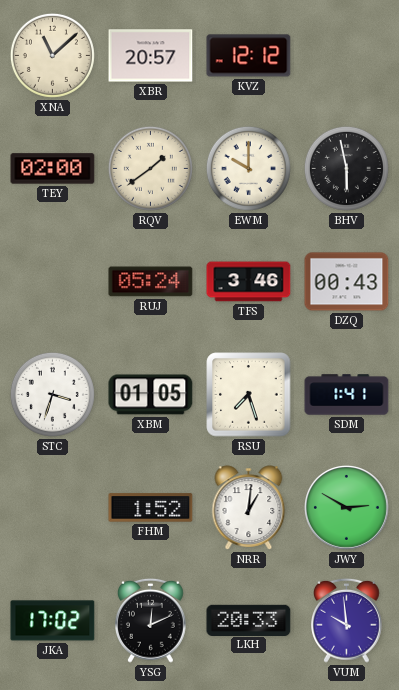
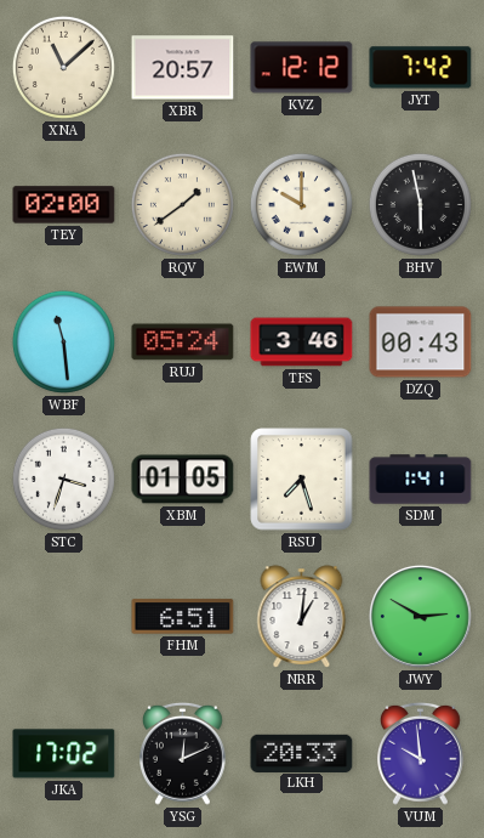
JYT: none -> 7:42 (421, 68)
WBF: none -> 11:29 (63, 341)
FHM: 1:52 -> 6:51 (183, 617)
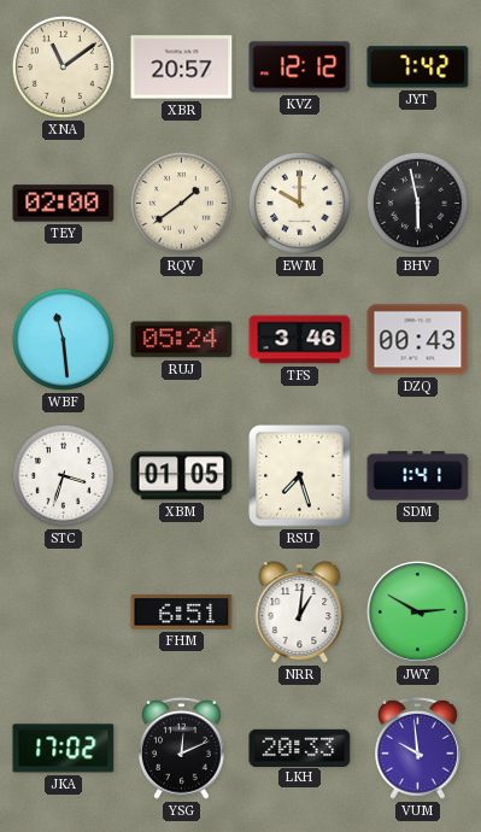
XNA: 11:08 -> 11:09 (63, 66)
